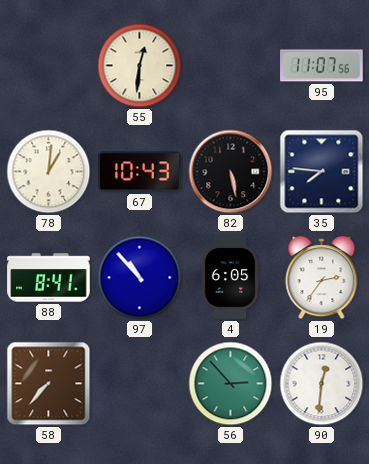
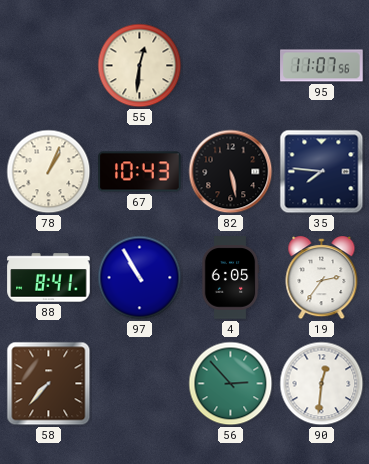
78: 1:01 -> 1:04 (49, 172)
97: 10:53 -> 10:55 (140, 278)
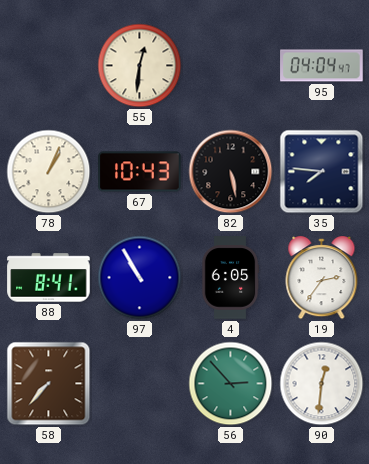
95: 11:07 -> 04:04 (322, 66)
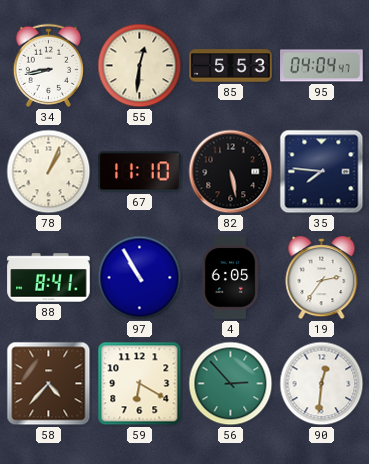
34: none -> 8:43 (48, 65)
85: none -> 5:53 (231, 66)
67: 10:43 -> 11:10 (140, 172)
58: 7:37 -> 4:37 (49, 384)
59: none -> 6:20 (140, 384)
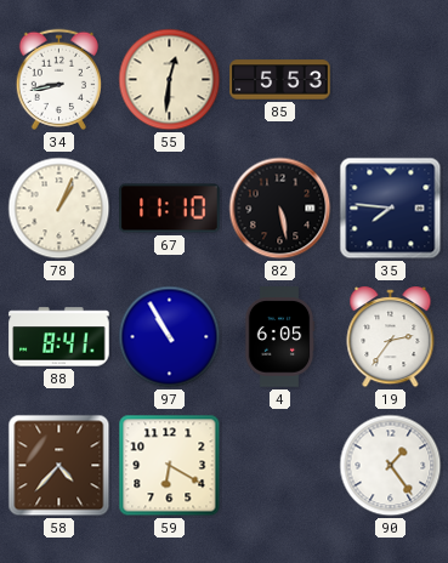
95: 04:04 -> none (322, 66)
56: 2:53 -> none (231, 384)
90: 12:31 -> 1:24 (391, 466)
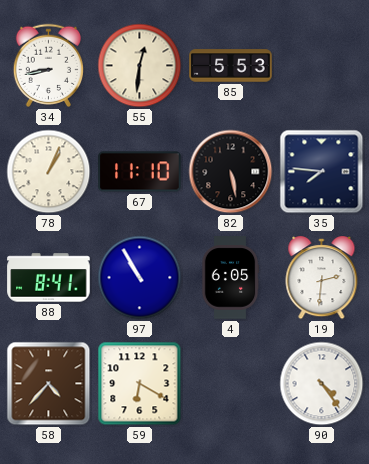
19: 2:36 -> 2:31 (322, 278)
90: 1:24 -> 4:24 (322, 384)
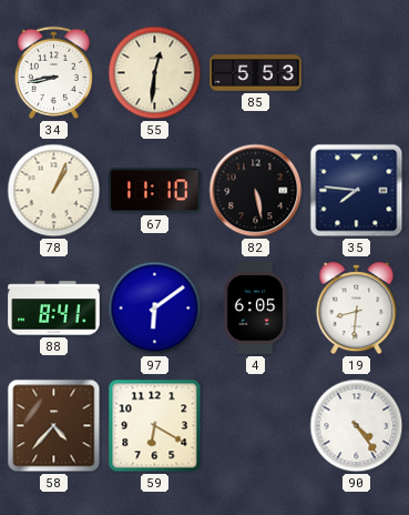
97: 10:55 -> 6:09 (155, 309)
19: 2:31 -> 8:31 (357, 309)
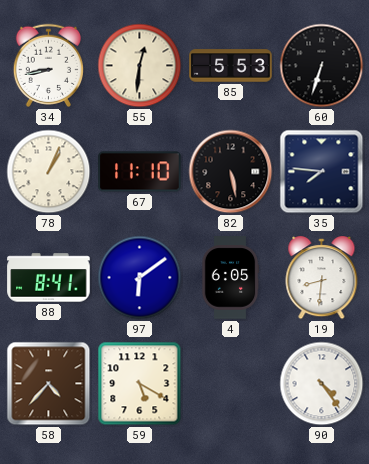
60: none -> 6:33 (322, 66)
59: 6:20 -> 5:20 (140, 384)
